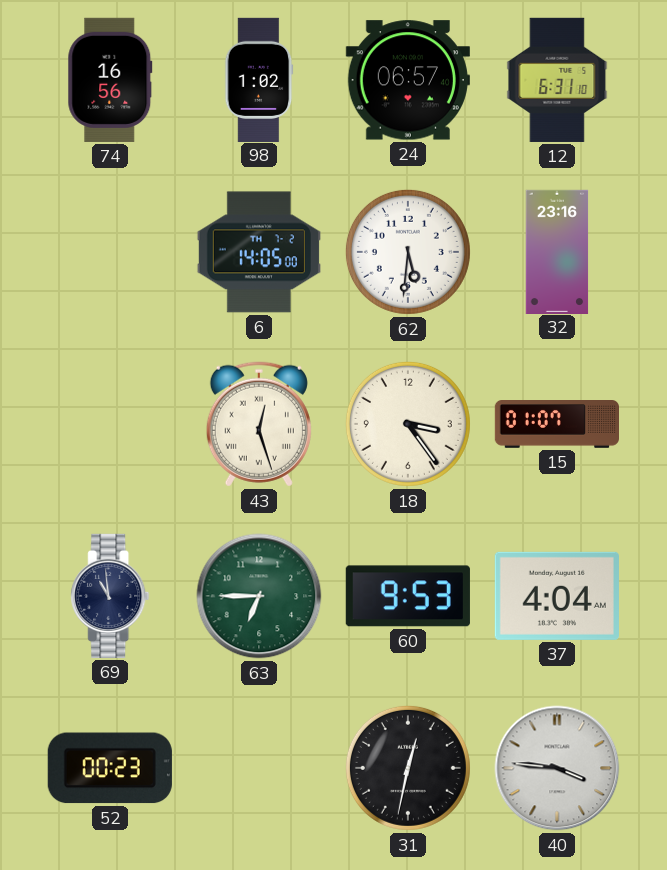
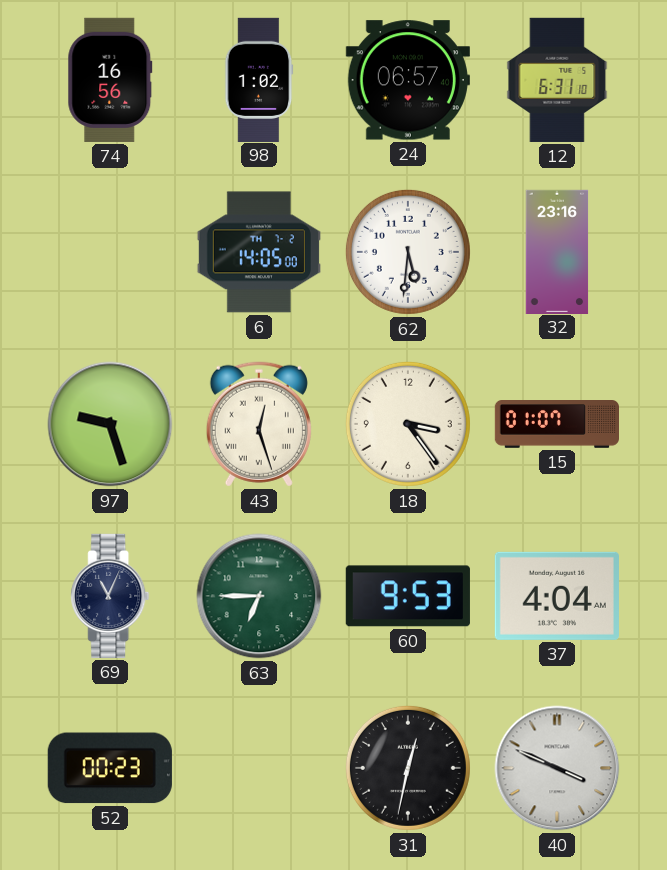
97: none -> 9:27 (110, 424)
69: 10:59 -> 11:04 (110, 596)
40: 3:46 -> 3:49 (557, 768)
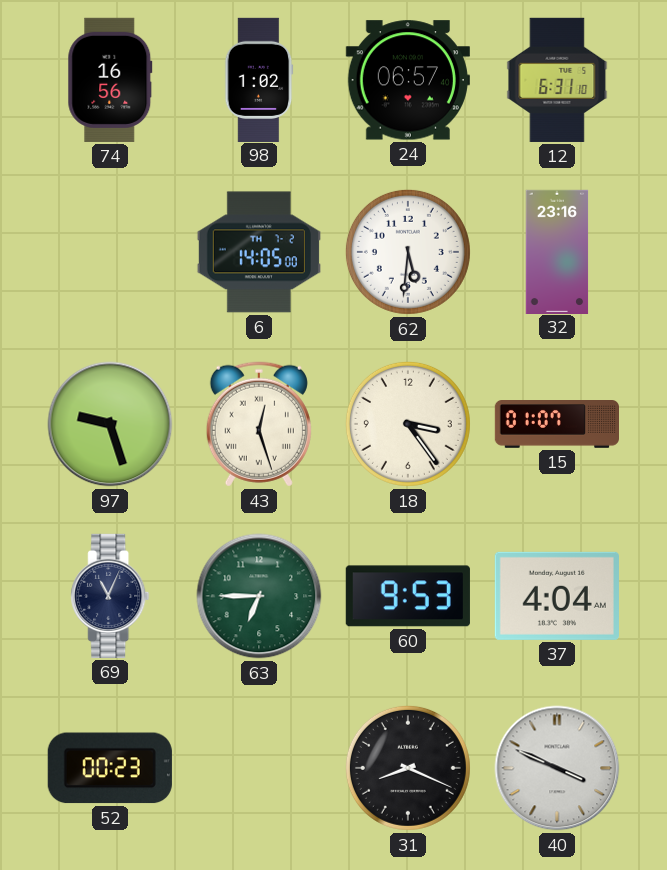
31: 12:32 -> 8:19 (408, 768)
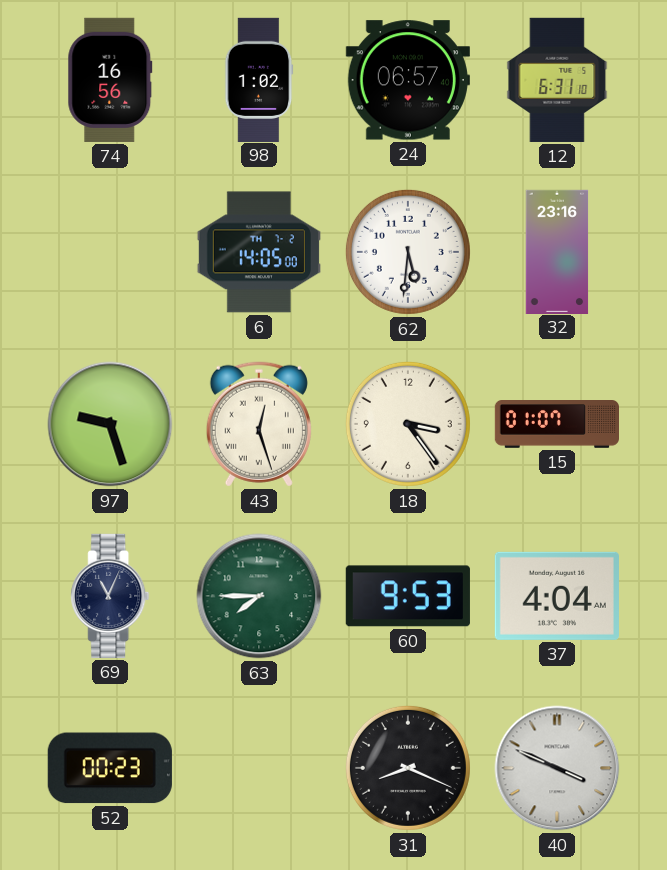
63: 6:45 -> 7:45 (259, 596)
